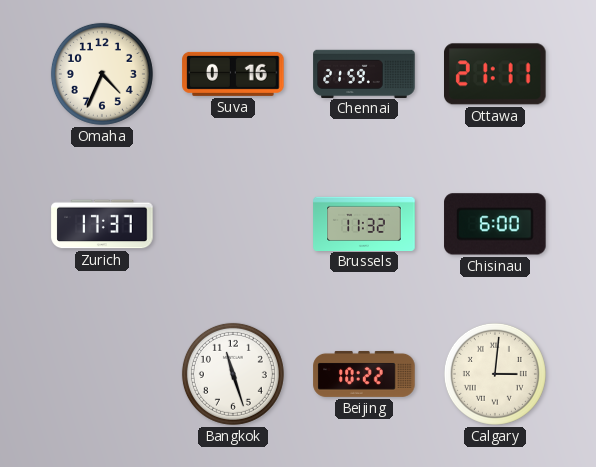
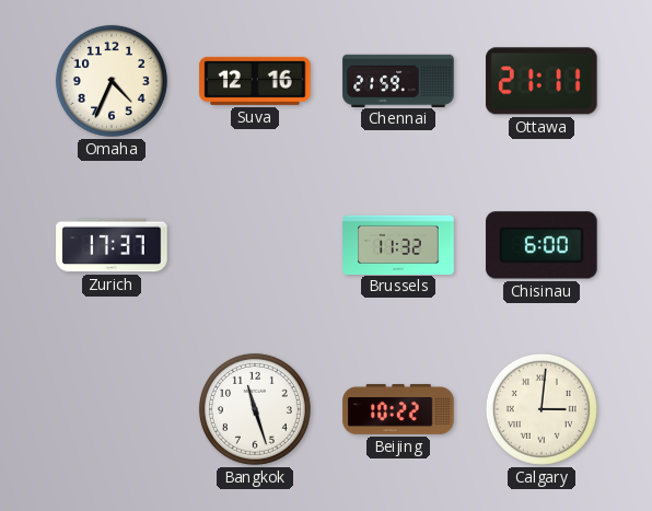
Suva: 0:16 -> 12:16 (255, 81)
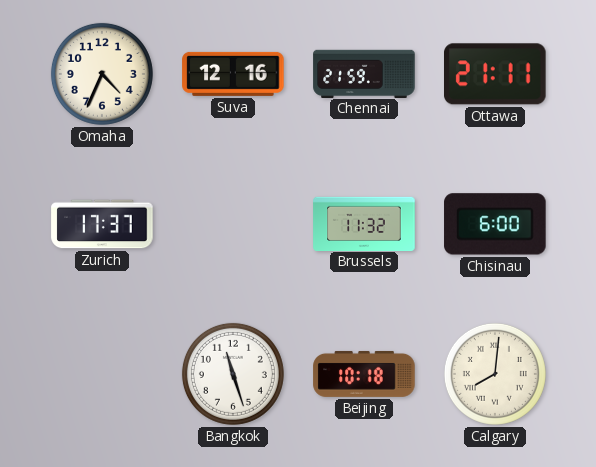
Beijing: 10:22 -> 10:18 (364, 374)
Calgary: 3:01 -> 8:01 (495, 374)
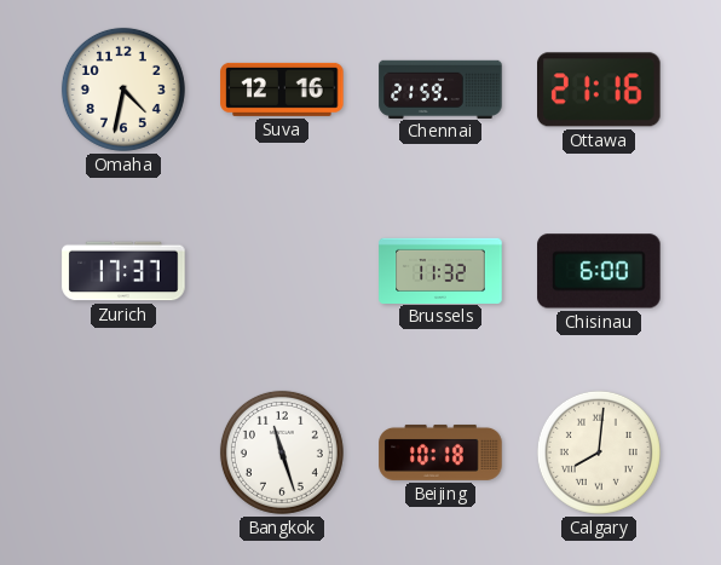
Omaha: 4:34 -> 4:32 (123, 90)
Ottawa: 21:11 -> 21:16 (600, 90)
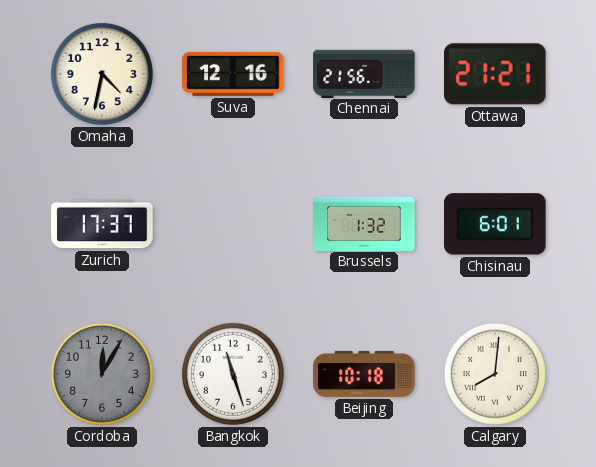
Chennai: 21:59 -> 21:56 (364, 73)
Ottawa: 21:16 -> 21:21 (496, 74)
Brussels: 11:32 -> 1:32 (364, 223)
Chisinau: 6:00 -> 6:01 (495, 224)
Cordoba: none -> 12:05 (102, 374)
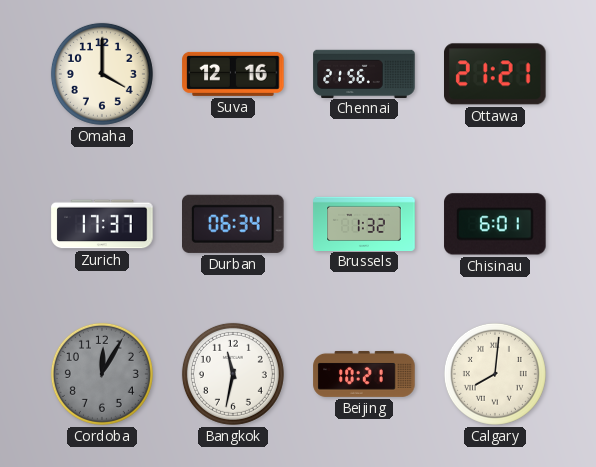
Omaha: 4:32 -> 4:00 (102, 74)
Durban: none -> 06:34 (234, 224)
Bangkok: 11:27 -> 11:32 (233, 374)
Beijing: 10:18 -> 10:21 (364, 374)
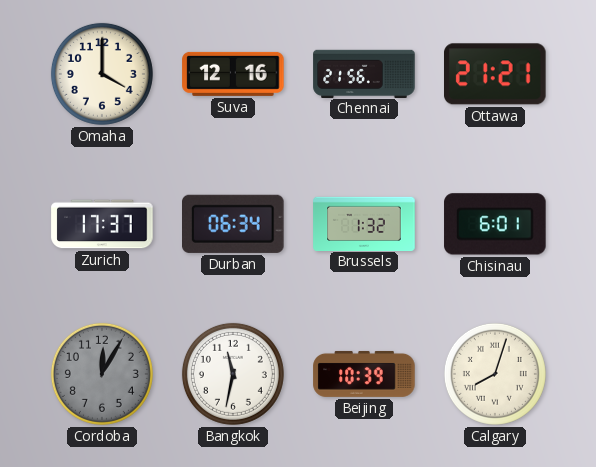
Beijing: 10:21 -> 10:39 (364, 374)
Calgary: 8:01 -> 8:03 (495, 374)
